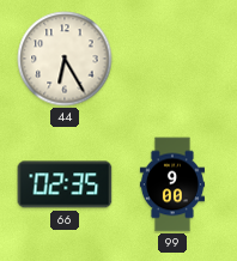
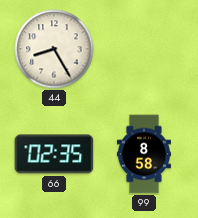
44: 6:25 -> 8:25 (54, 49)
99: 9:00 -> 8:58 (144, 154)
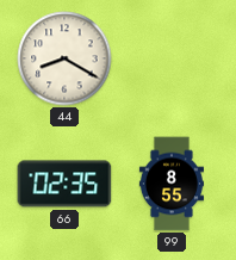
44: 8:25 -> 8:20 (64, 58)
99: 8:58 -> 8:55 (172, 184)
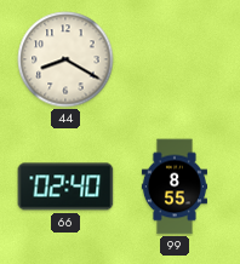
66: 02:35 -> 02:40 (65, 186)
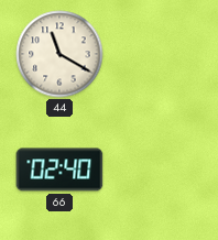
44: 8:20 -> 11:20 (59, 54)
99: 8:55 -> none (175, 186)
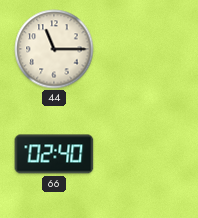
44: 11:20 -> 11:15 (54, 49)
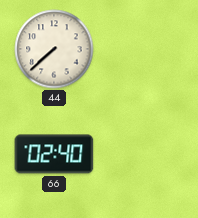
44: 11:15 -> 7:38 (54, 49)
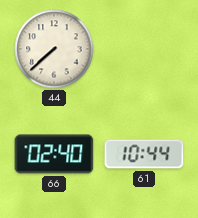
61: none -> 10:44 (144, 154)
